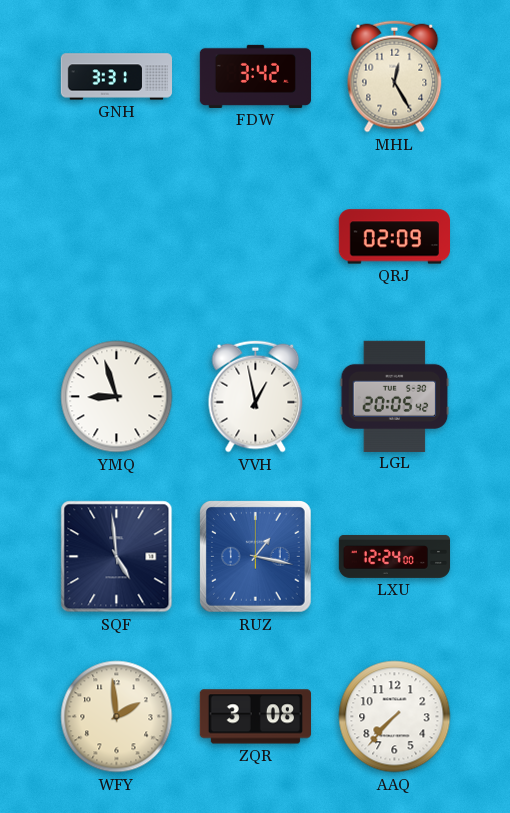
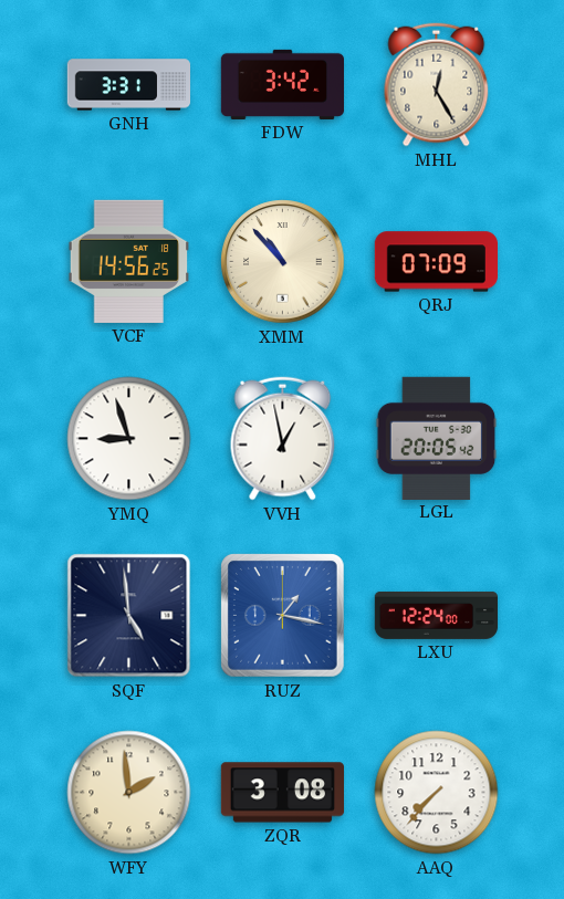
VCF: none -> 14:56 (129, 261)
XMM: none -> 10:53 (283, 262)
QRJ: 02:09 -> 07:09 (436, 262)
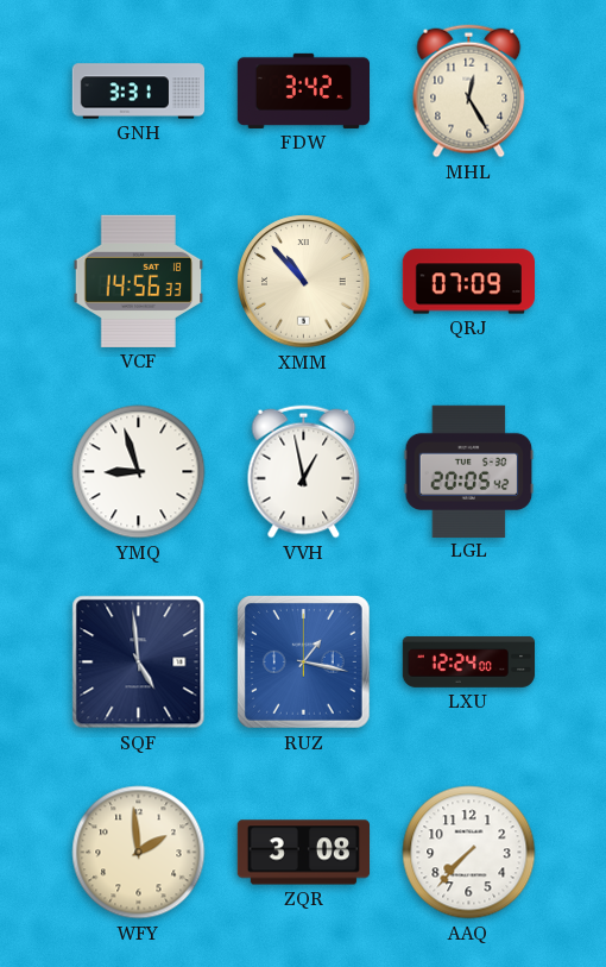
VCF: 14:56:25 -> 14:56:33 (139, 281)
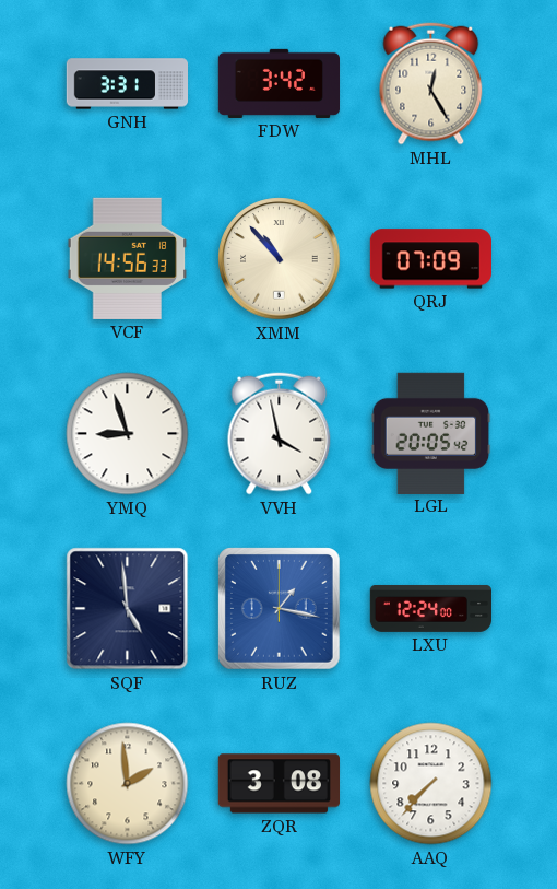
VVH: 12:58 -> 3:58 (280, 434)
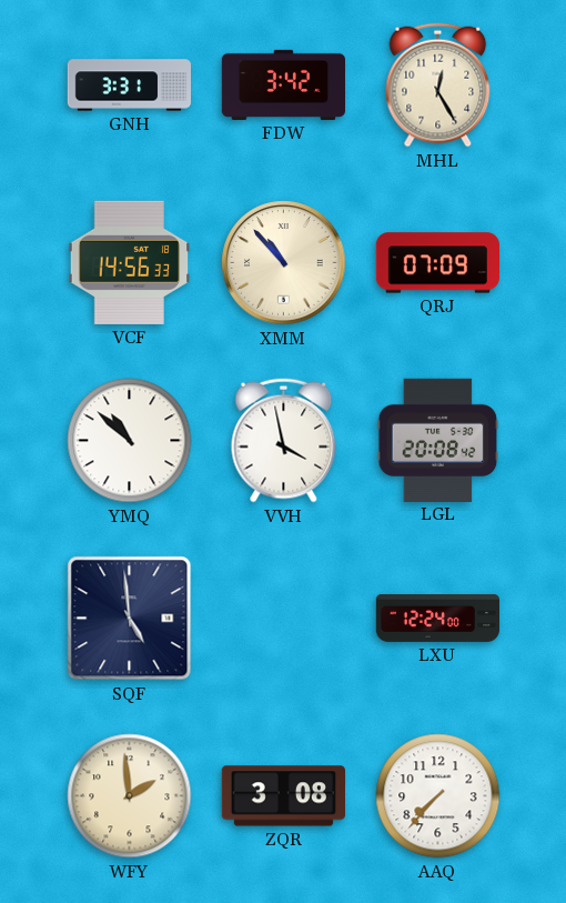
YMQ: 8:57 -> 10:52 (130, 441)
LGL: 20:05 -> 20:08 (438, 440)
RUZ: 1:17 -> none (280, 609)
